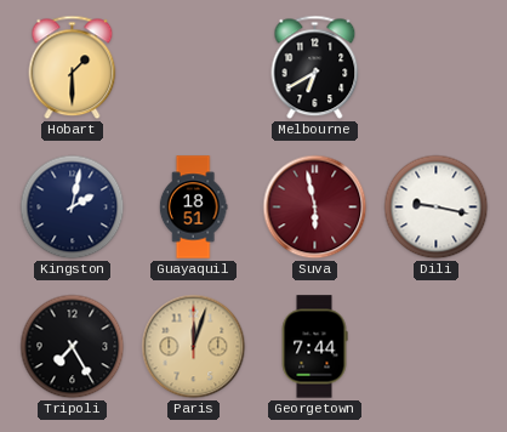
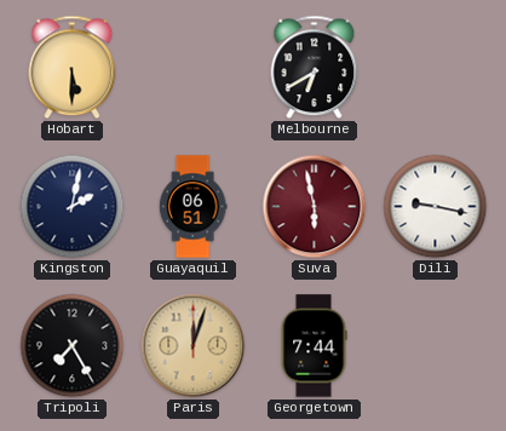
Hobart: 1:30 -> 5:30 (73, 68)
Guayaquil: 18:51 -> 06:51 (192, 207)
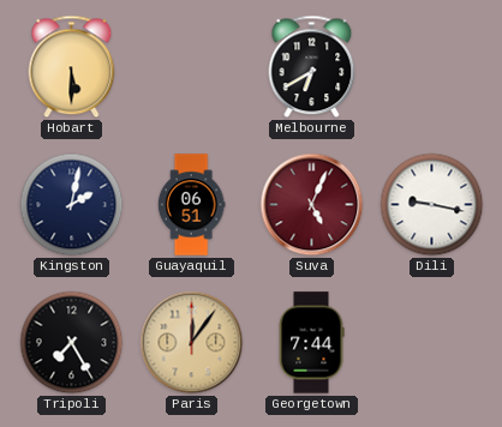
Suva: 5:58 -> 5:04 (312, 205)
Paris: 12:03 -> 12:06 (192, 343)
